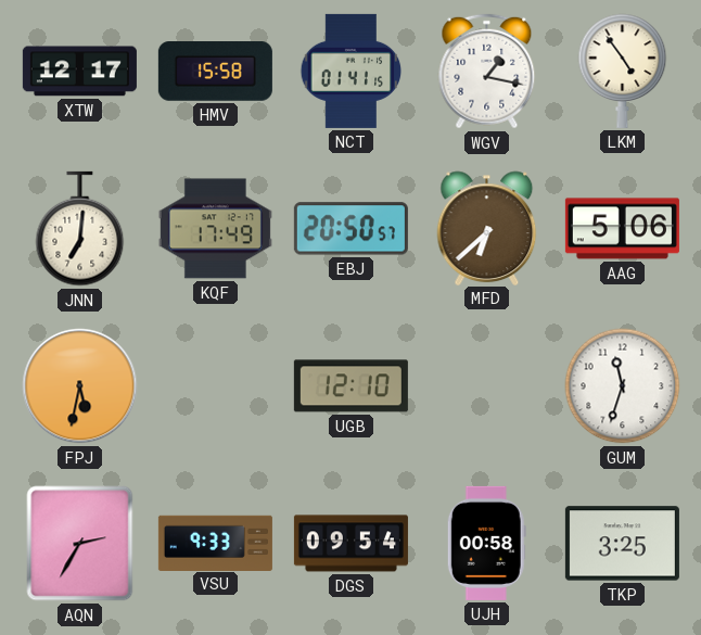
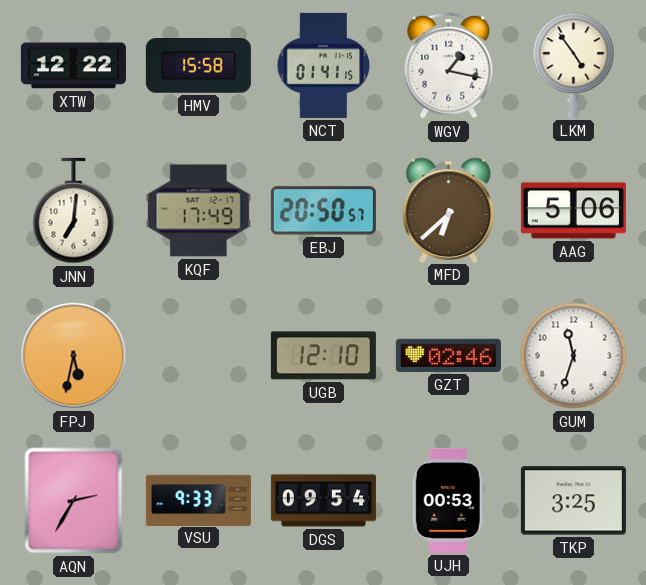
XTW: 12:17 -> 12:22 (73, 66)
GZT: none -> 02:46 (448, 355)
UJH: 00:58 -> 00:53 (448, 500)
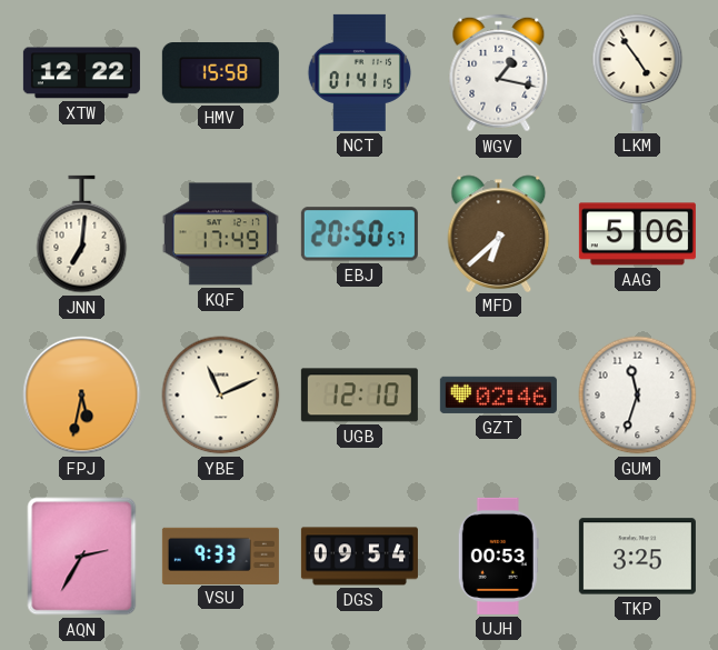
YBE: none -> 11:11 (221, 396)
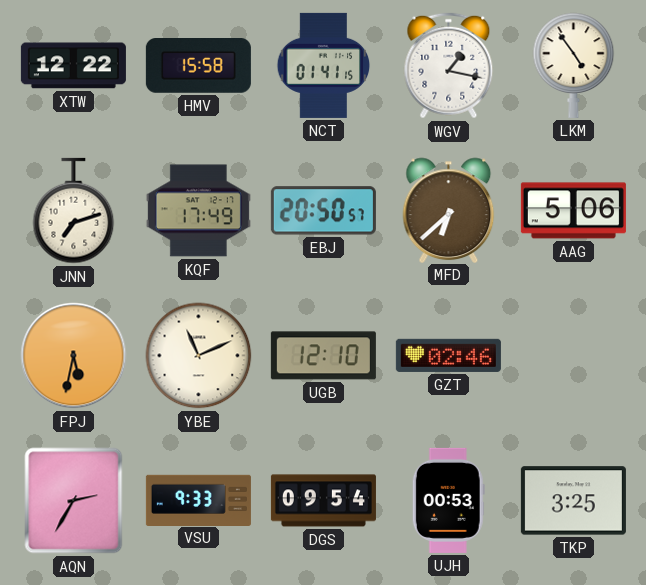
JNN: 7:01 -> 7:12 (74, 211)
GUM: 11:33 -> none (638, 396)
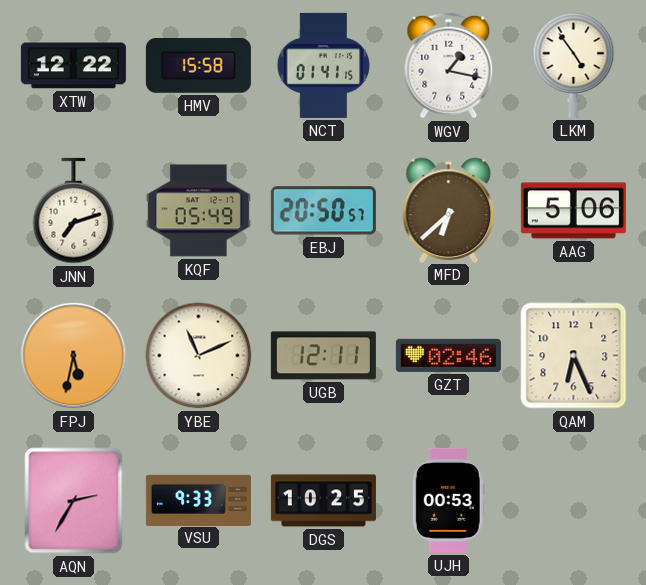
KQF: 17:49 -> 05:49 (198, 211)
UGB: 12:10 -> 12:11 (323, 356)
QAM: none -> 6:26 (574, 356)
DGS: 09:54 -> 10:25 (323, 501)
TKP: 3:25 -> none (573, 501)
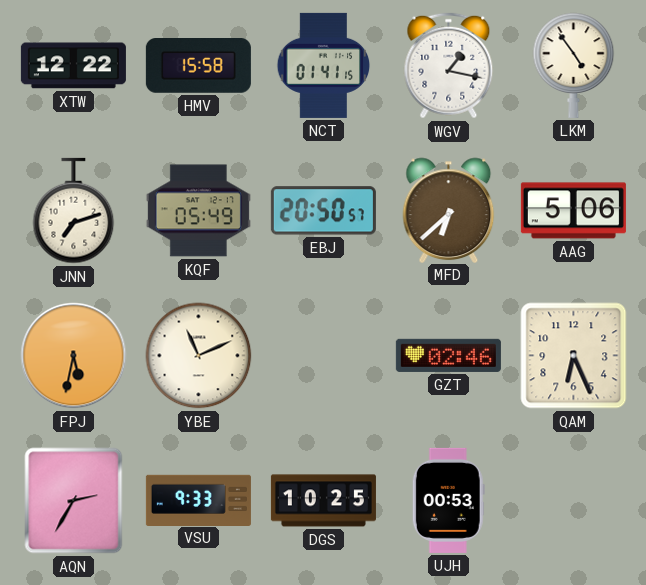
UGB: 12:11 -> none (323, 356)
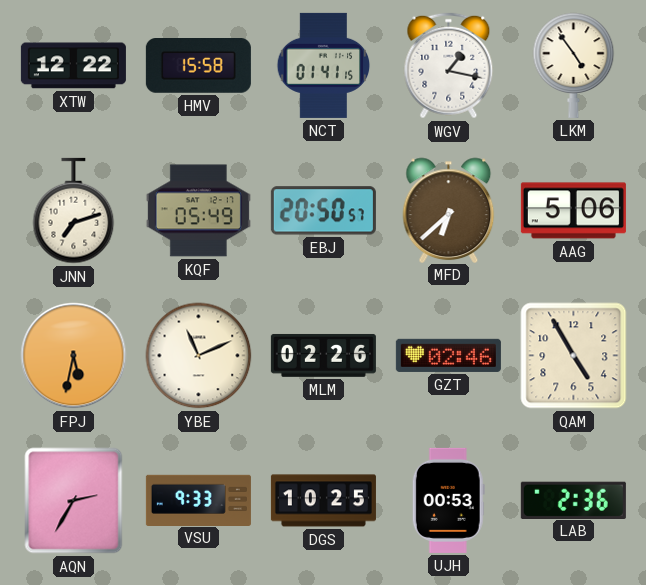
MLM: none -> 02:26 (323, 355)
QAM: 6:26 -> 4:55 (574, 356)
LAB: none -> 2:36 (573, 500)
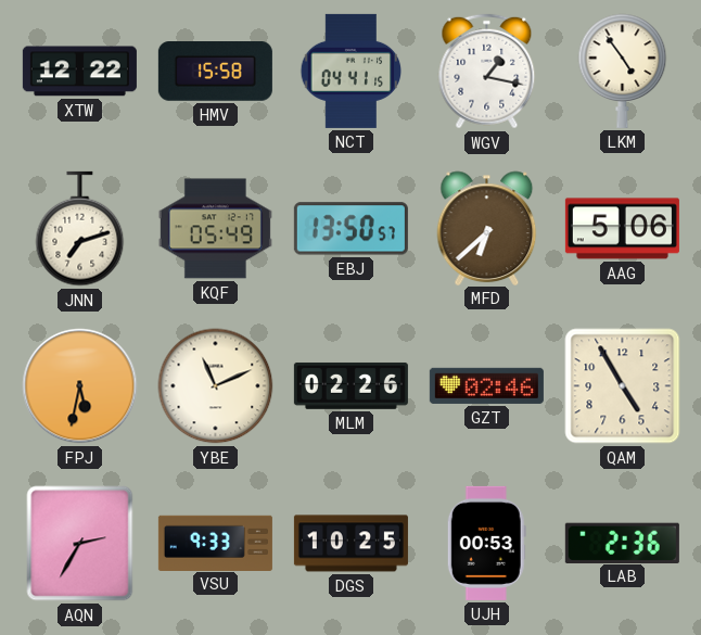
NCT: 01:41 -> 04:41 (352, 71)
EBJ: 20:50 -> 13:50 (351, 229)
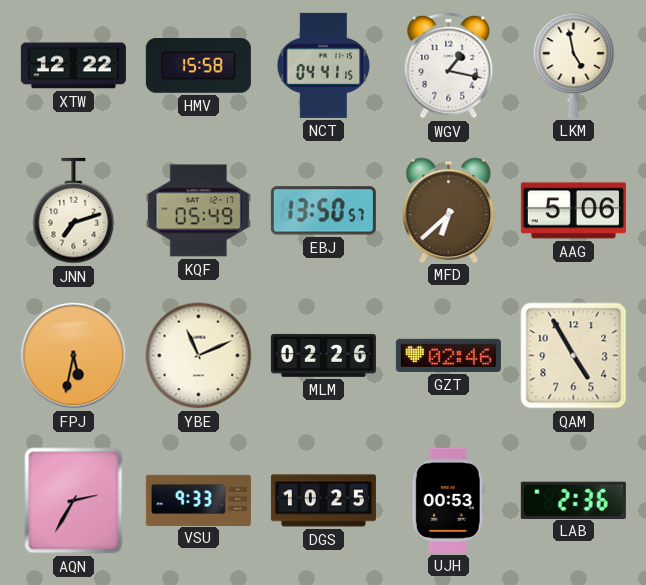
LKM: 4:54 -> 4:58 (574, 65)
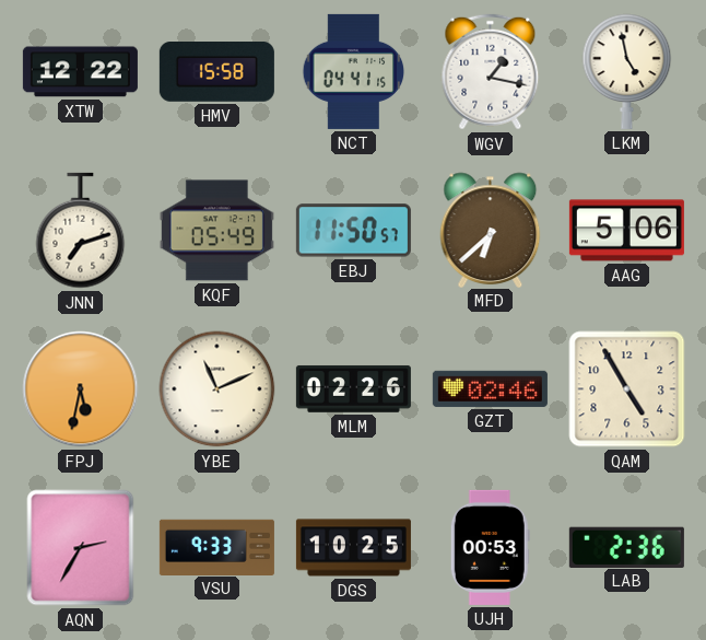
EBJ: 13:50 -> 11:50 (353, 231)
